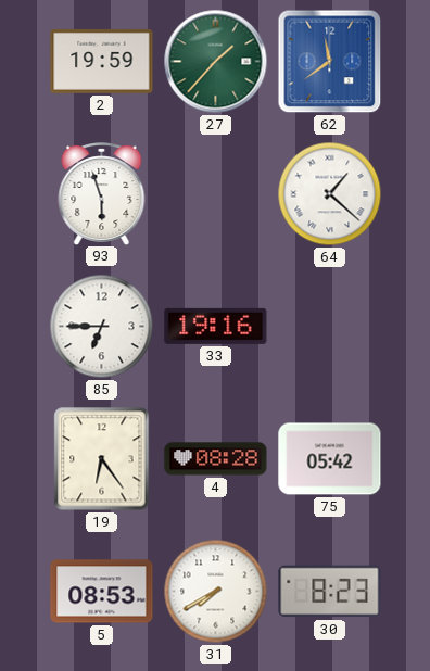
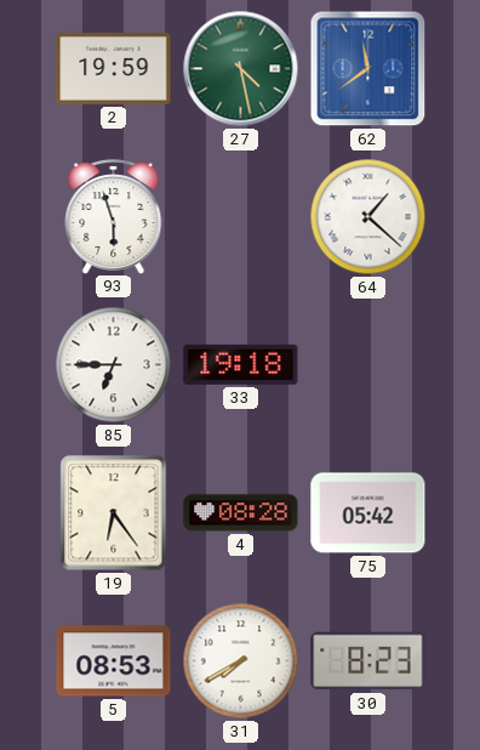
27: 1:37 -> 4:28 (241, 69)
33: 19:16 -> 19:18 (241, 364)
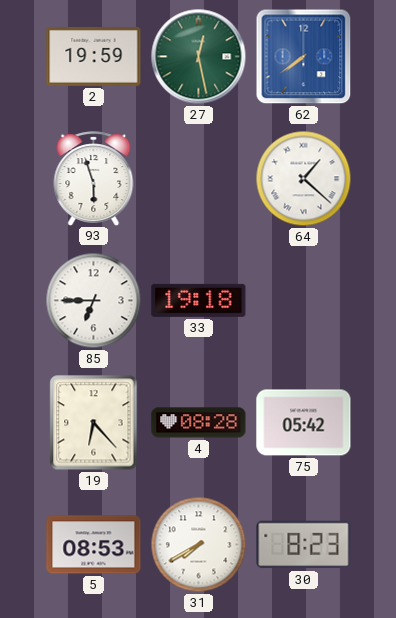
27: 4:28 -> 12:28 (199, 57)
62: 11:39 -> 7:39 (304, 57)
19: 6:24 -> 6:23 (94, 423)
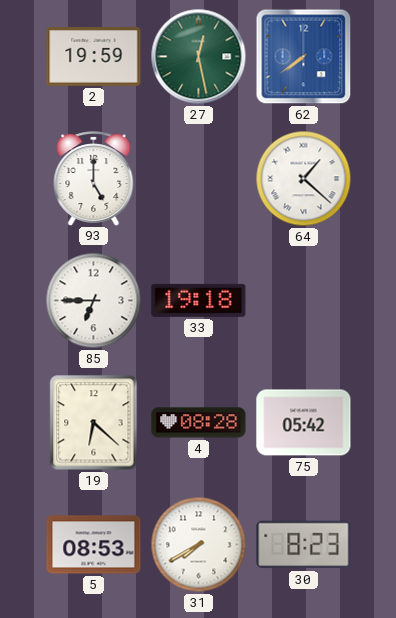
93: 5:57 -> 5:00 (94, 178)
19: 6:23 -> 6:22 (94, 423)
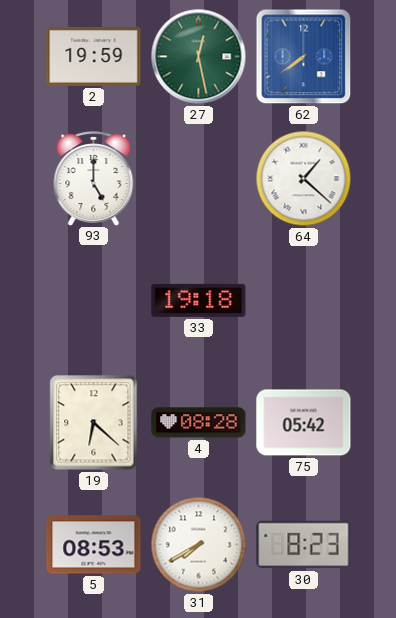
85: 6:45 -> none (94, 301)
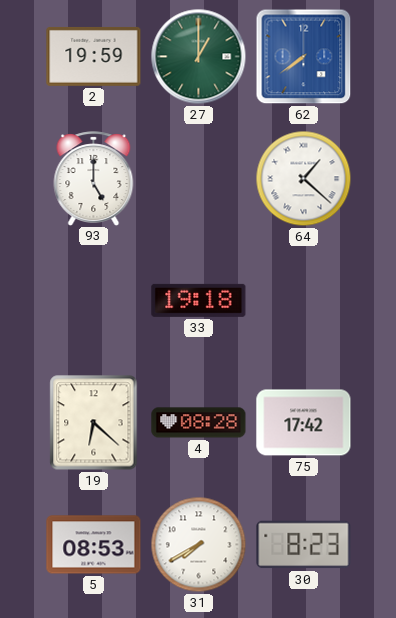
27: 12:28 -> 1:00 (199, 57)
75: 05:42 -> 17:42 (304, 423)
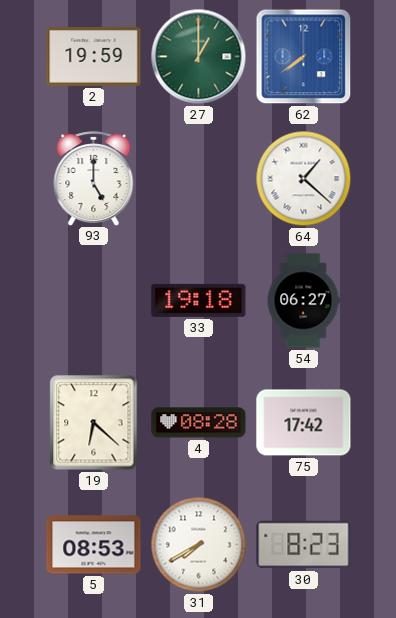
54: none -> 06:27 (303, 301)
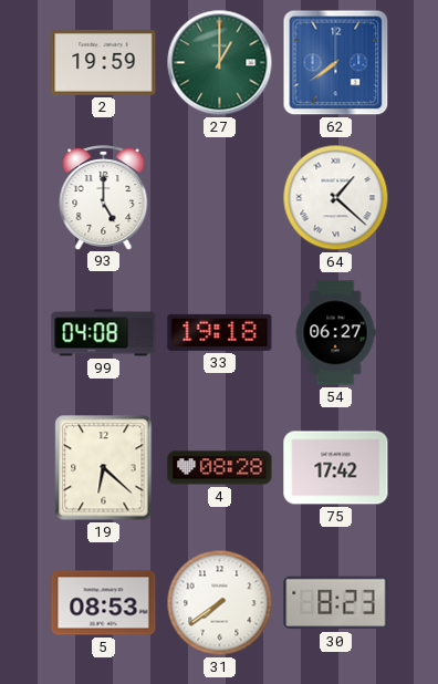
99: none -> 04:08 (104, 333)
31: 7:40 -> 7:39 (220, 603)
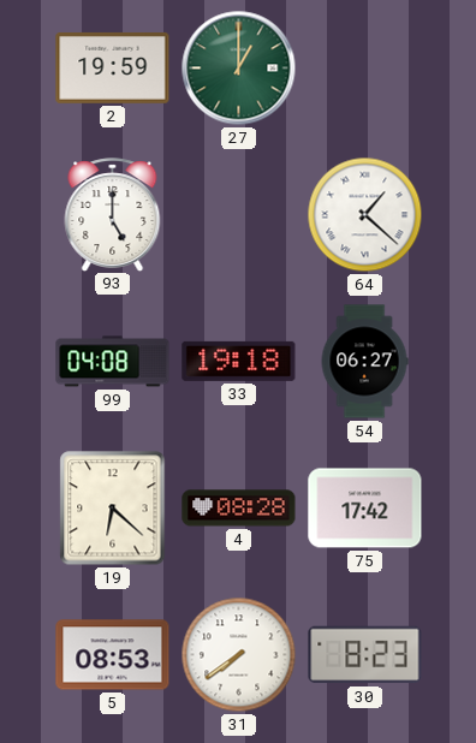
62: 7:39 -> none (336, 63)
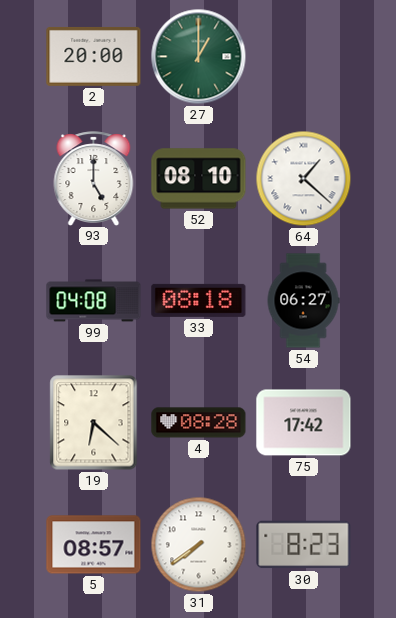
2: 19:59 -> 20:00 (94, 56)
52: none -> 08:10 (199, 179)
33: 19:18 -> 08:18 (199, 300)
5: 08:53 -> 08:57 (94, 545)
